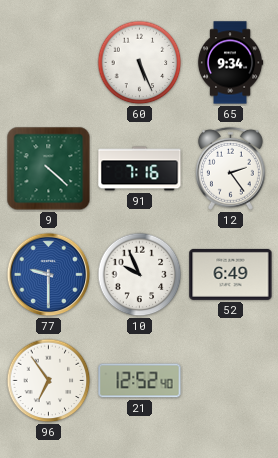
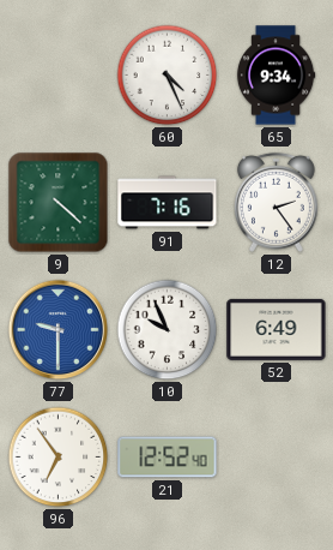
60: 5:26 -> 4:26 (168, 76)
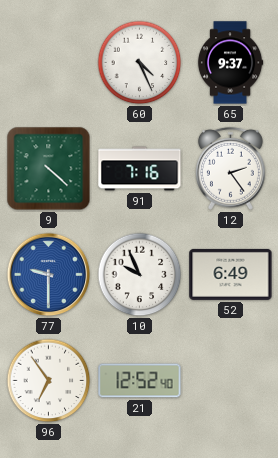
65: 9:34 -> 9:37 (230, 63)
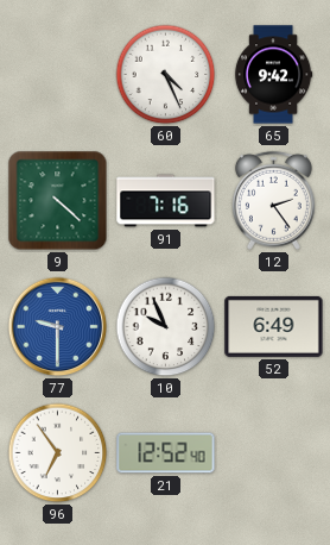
65: 9:37 -> 9:42 (273, 75)
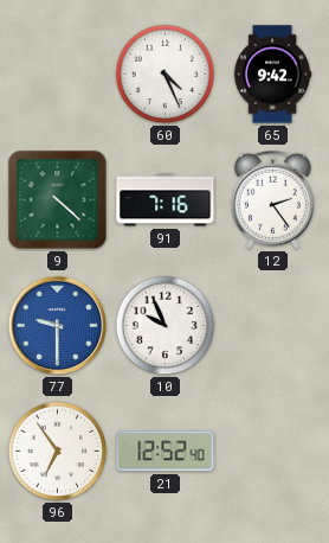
52: 6:49 -> none (274, 326)
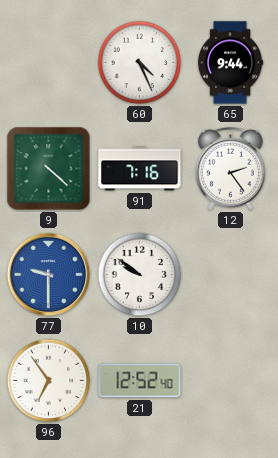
65: 9:42 -> 9:44 (230, 63)
10: 9:56 -> 9:51 (140, 275)
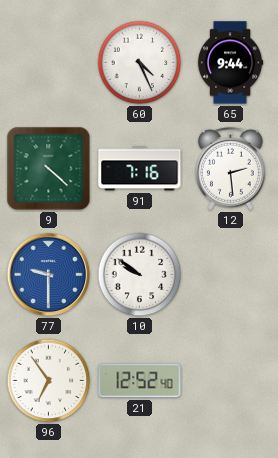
12: 2:24 -> 2:29 (230, 168)
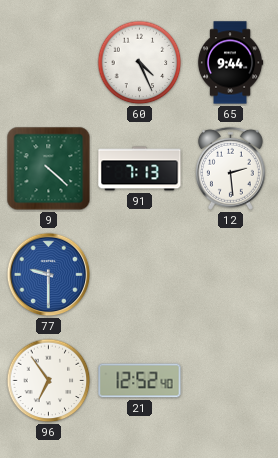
91: 7:16 -> 7:13 (140, 169)
10: 9:51 -> none (140, 275)
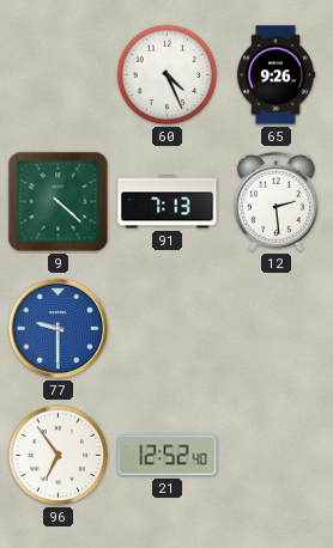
65: 9:44 -> 9:26 (276, 75)
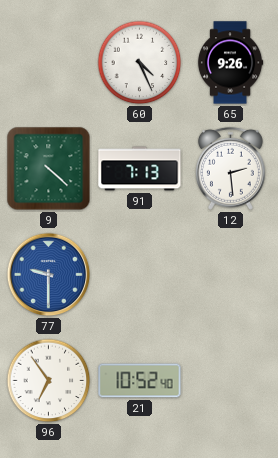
21: 12:52 -> 10:52 (140, 381)
